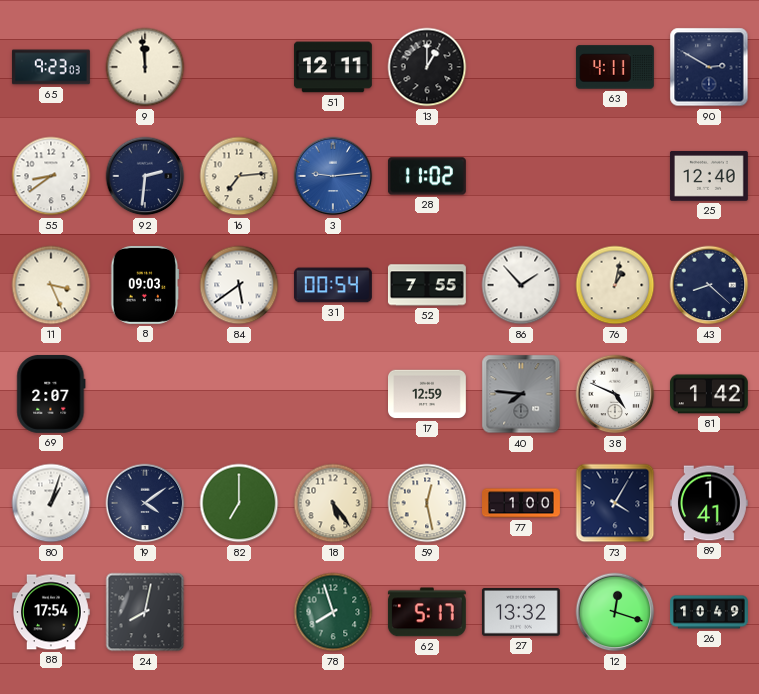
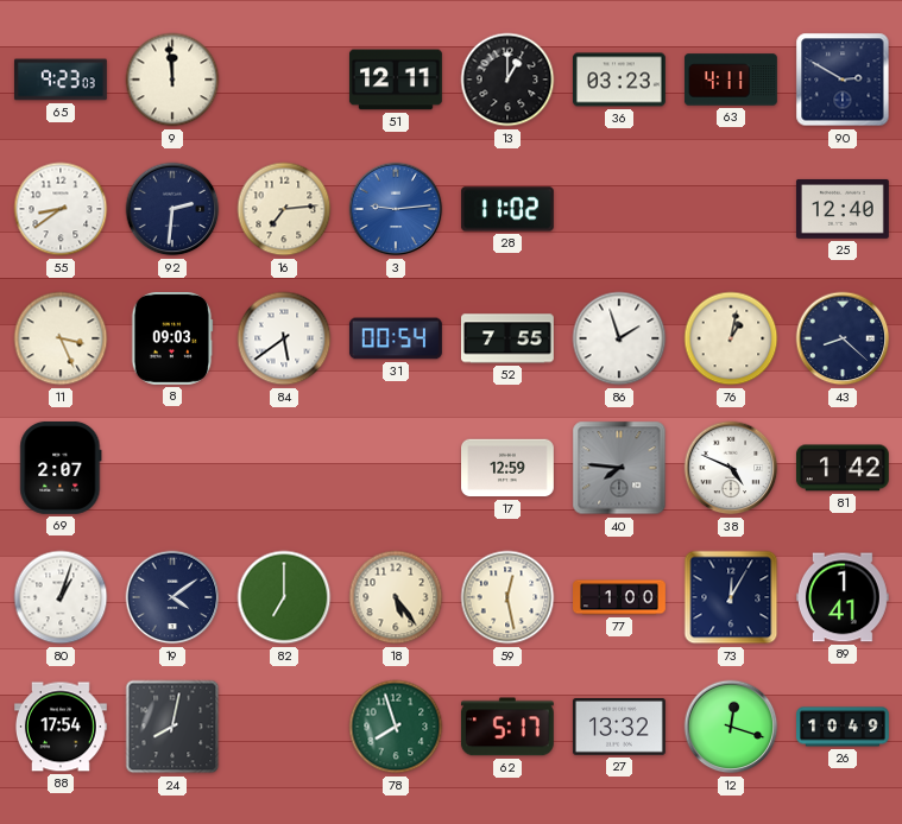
36: none -> 03:23 (619, 80)
86: 1:53 -> 1:57 (619, 338)
73: 4:05 -> 12:05 (731, 597)
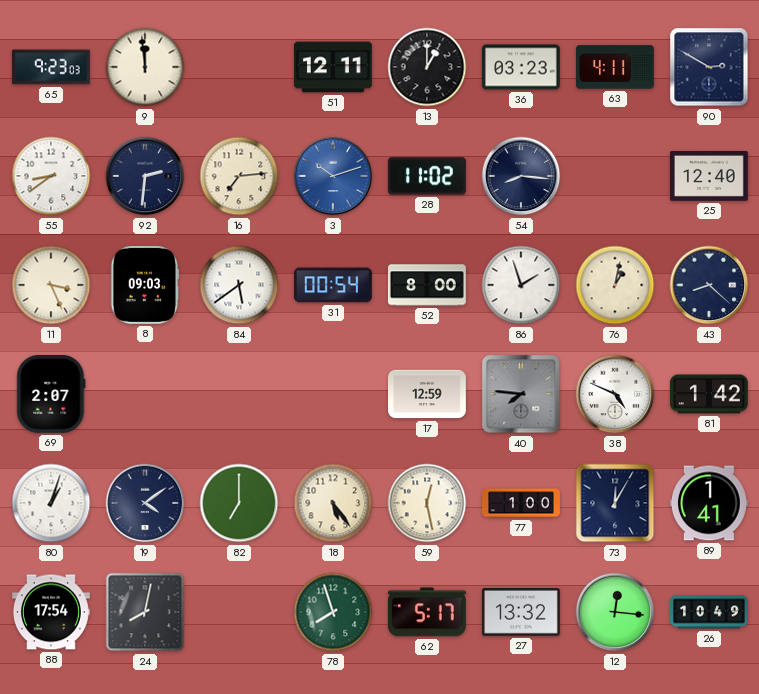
3: 9:14 -> 10:12 (333, 176)
54: none -> 8:16 (521, 176)
52: 7:55 -> 8:00 (427, 285)
12: 12:18 -> 12:16 (615, 612)
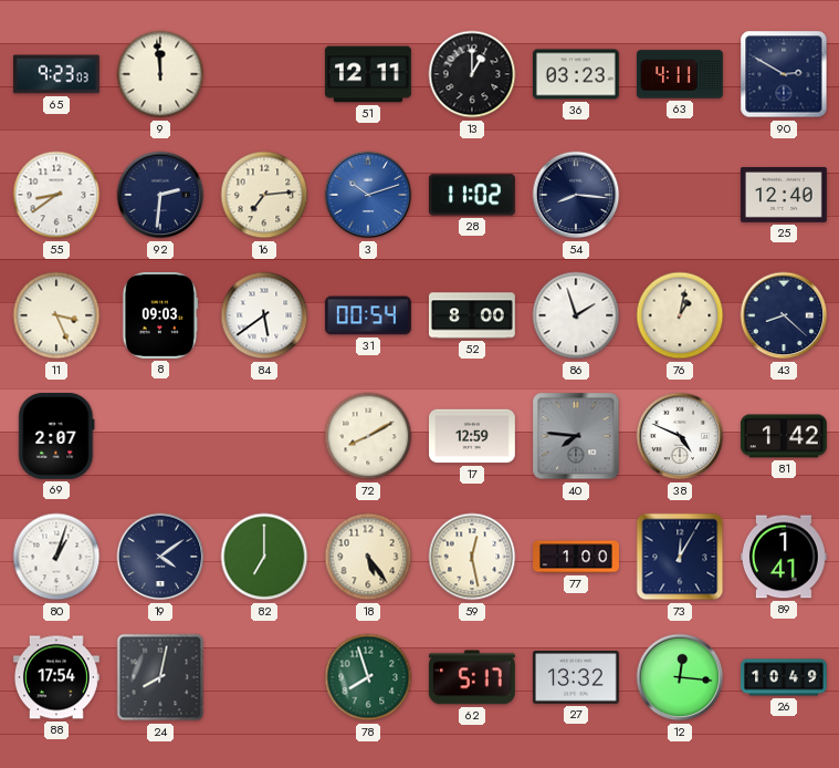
72: none -> 8:10 (368, 436)
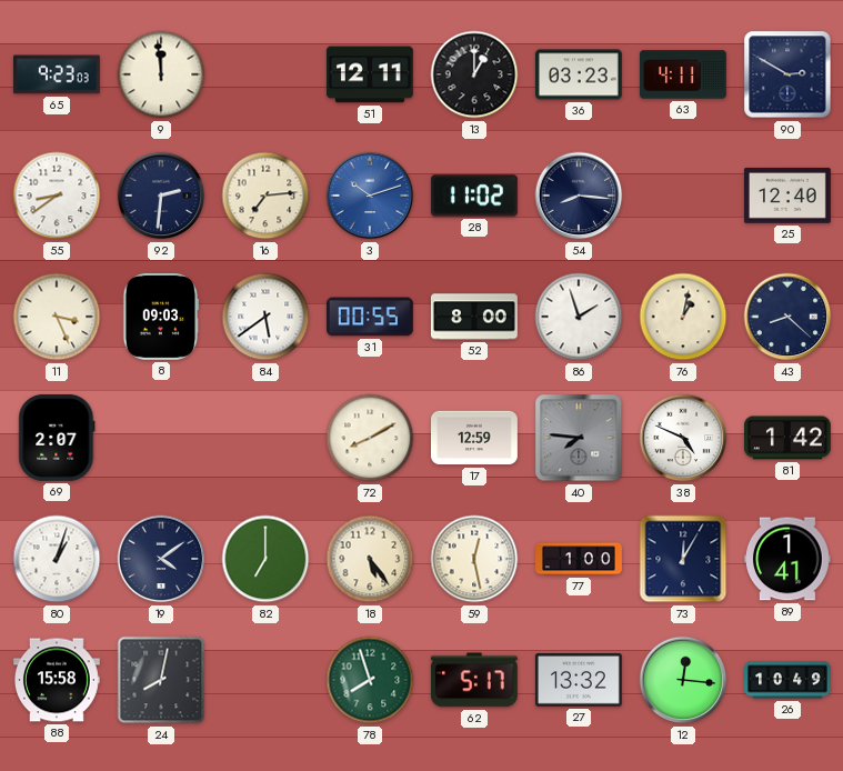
31: 00:54 -> 00:55 (370, 317)
88: 17:54 -> 15:58 (57, 680)
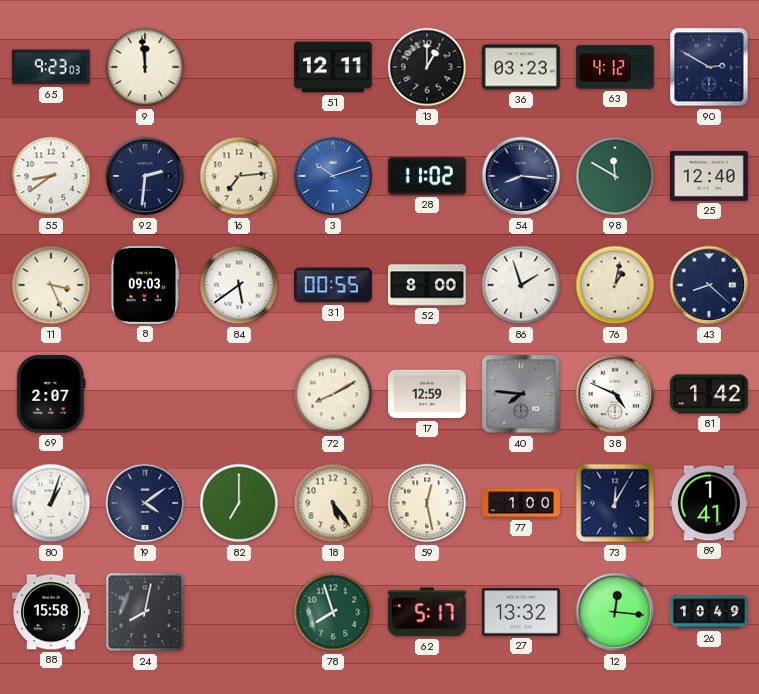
63: 4:11 -> 4:12 (615, 67)
98: none -> 11:50 (615, 176)
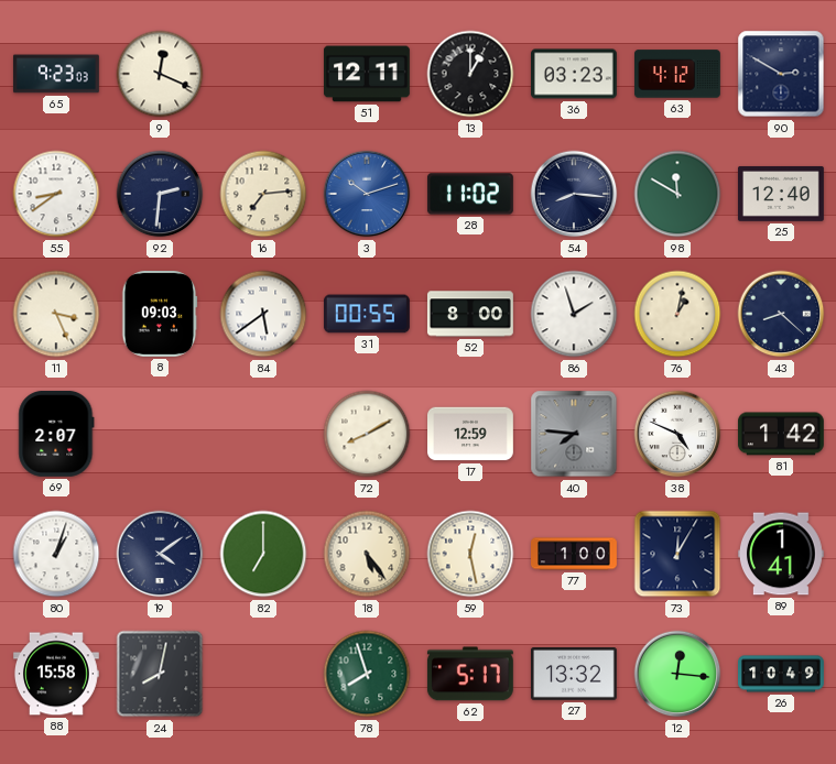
9: 11:59 -> 12:19 (160, 74)
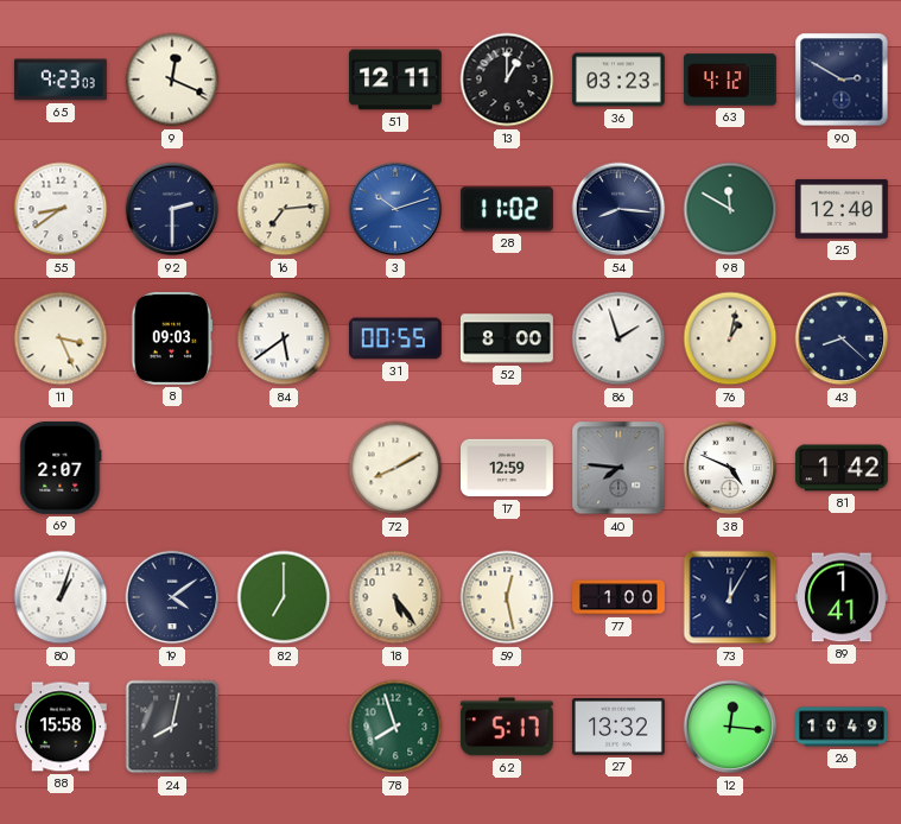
92: 2:31 -> 2:30 (172, 209)
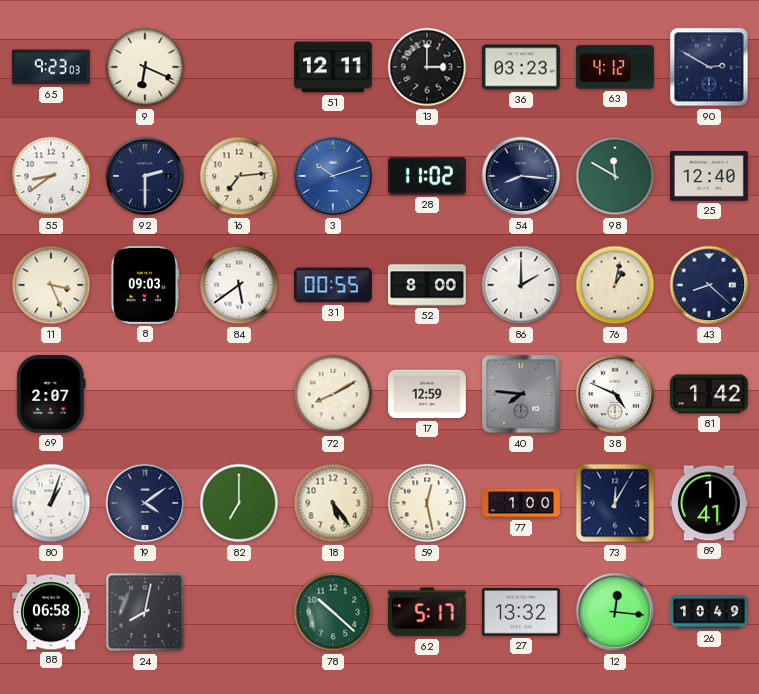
9: 12:19 -> 6:19 (145, 67)
13: 1:00 -> 3:00 (427, 67)
86: 1:57 -> 2:00 (521, 285)
88: 15:58 -> 06:58 (51, 612)
78: 7:57 -> 10:22 (333, 612)
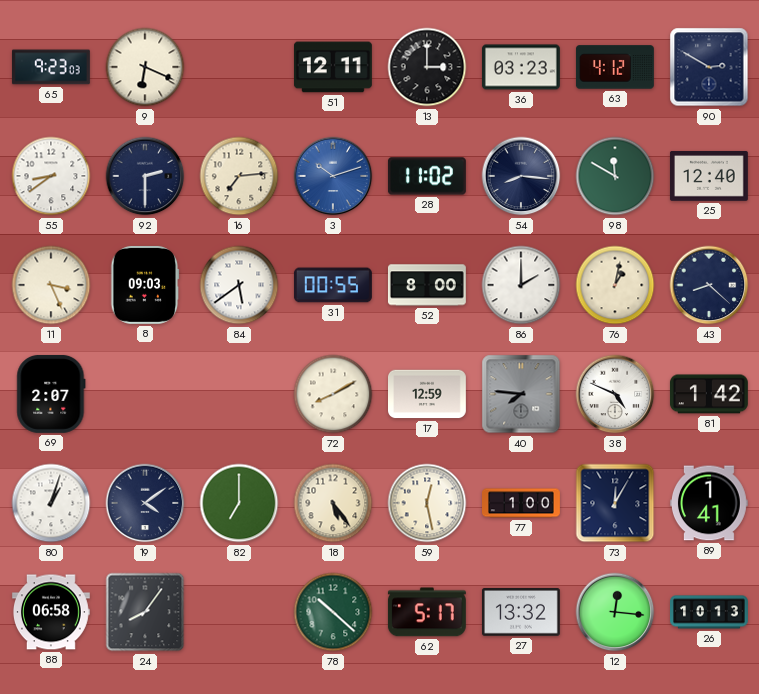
24: 8:02 -> 8:06 (145, 612)
26: 10:49 -> 10:13 (710, 612)
